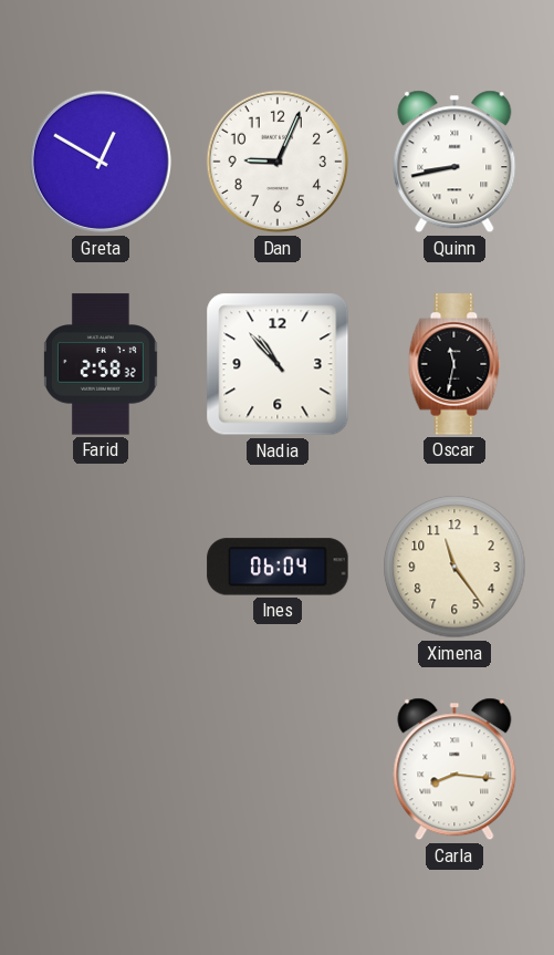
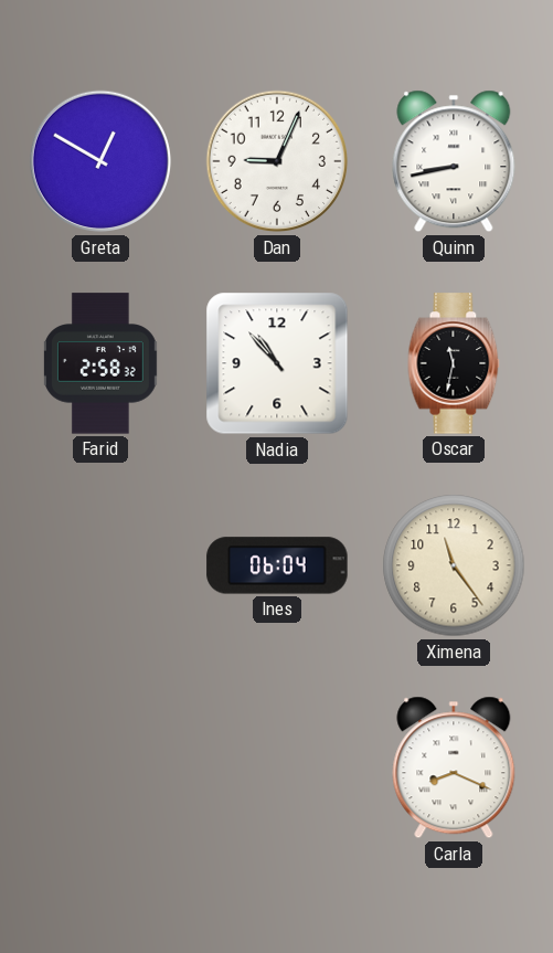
Carla: 8:16 -> 8:19 (454, 767)
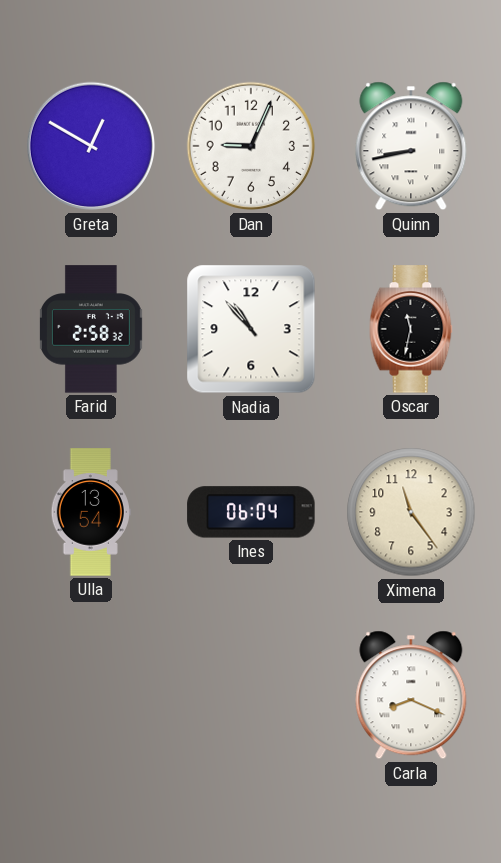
Ulla: none -> 13:54 (91, 512)
